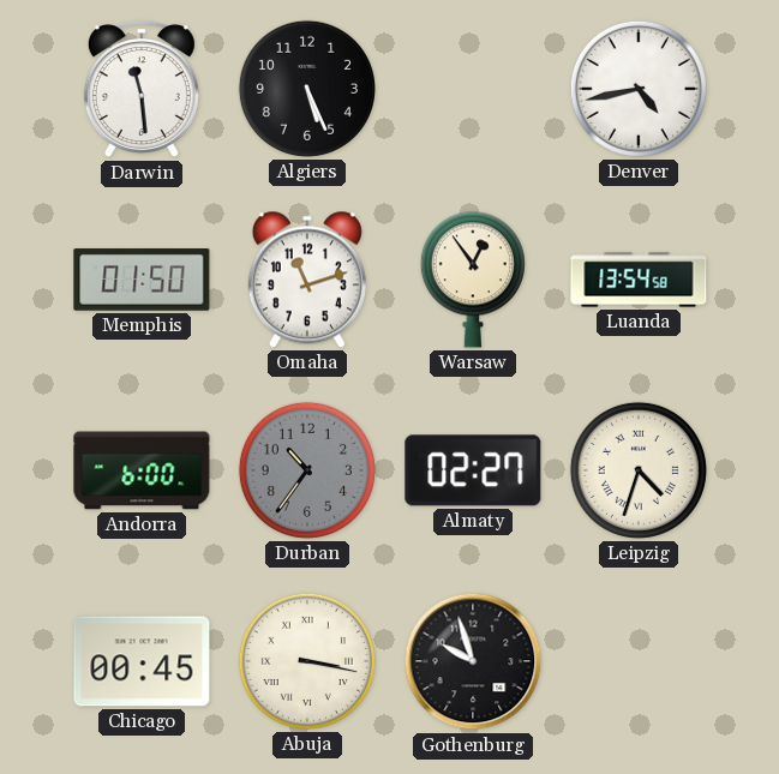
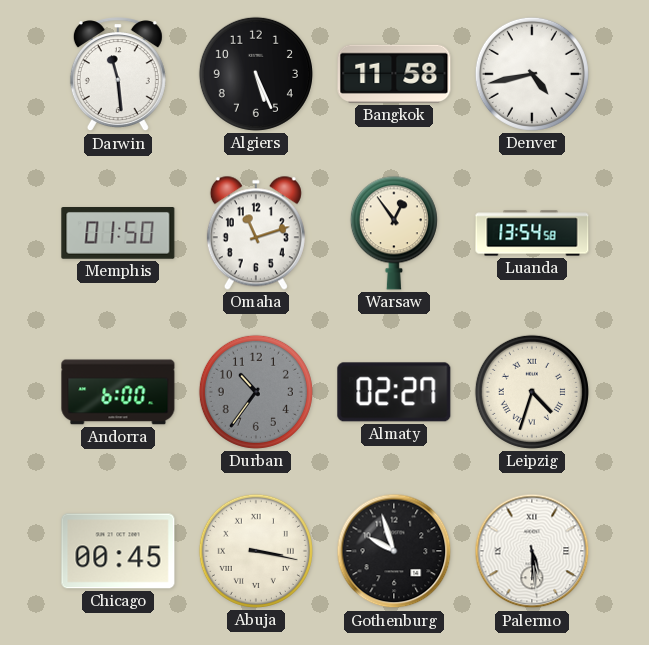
Bangkok: none -> 11:58 (394, 74)
Palermo: none -> 5:29 (532, 551)
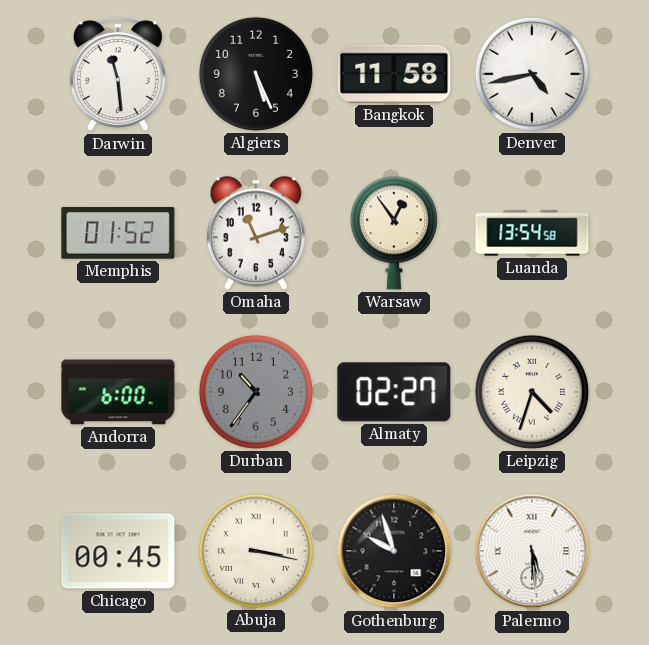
Memphis: 01:50 -> 01:52 (118, 234)
